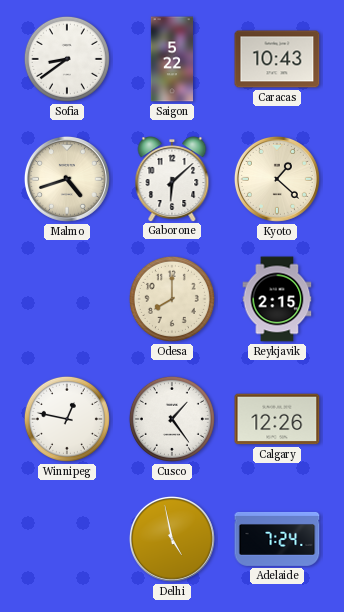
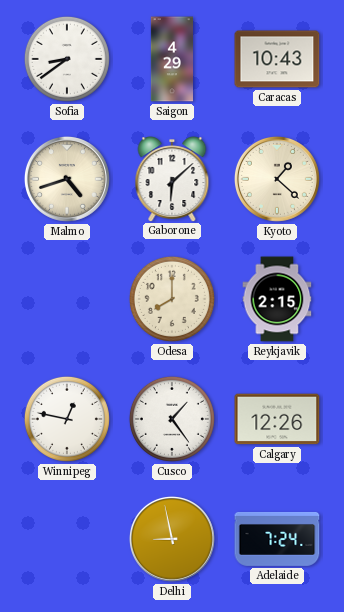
Saigon: 5:22 -> 4:29 (171, 59)
Delhi: 4:58 -> 8:58 (172, 539)
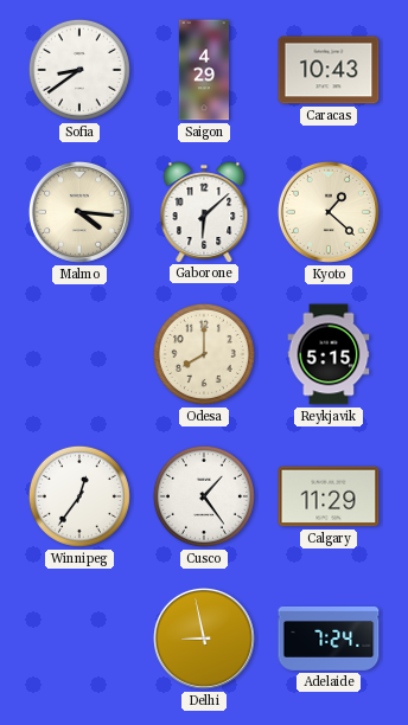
Malmo: 4:42 -> 4:16 (79, 212)
Reykjavik: 2:15 -> 5:15 (329, 354)
Winnipeg: 12:47 -> 12:36 (79, 496)
Calgary: 12:26 -> 11:29 (329, 496)
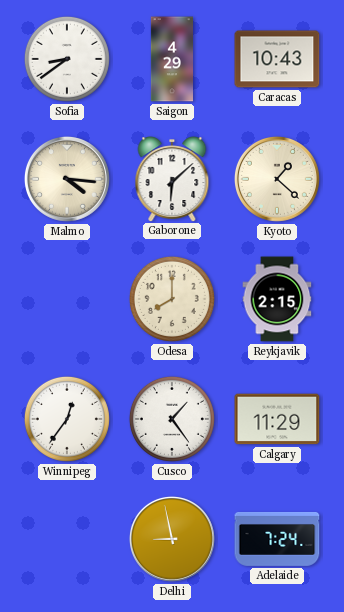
Reykjavik: 5:15 -> 2:15 (277, 299)
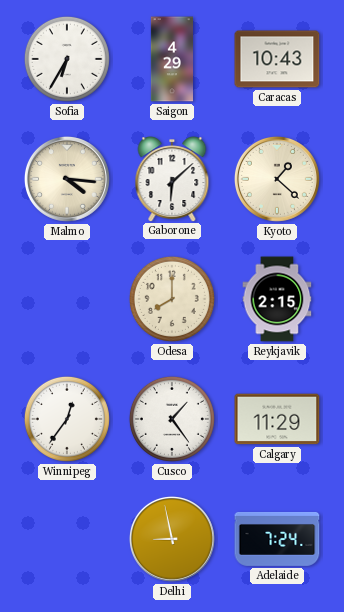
Sofia: 8:39 -> 6:35 (67, 59)
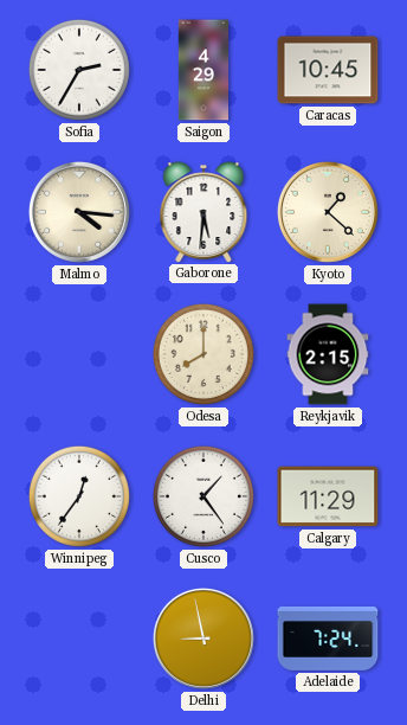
Sofia: 6:35 -> 2:35 (79, 70)
Caracas: 10:43 -> 10:45 (328, 70)
Gaborone: 6:08 -> 5:31 (204, 212)
